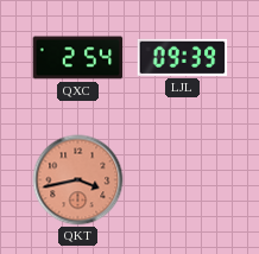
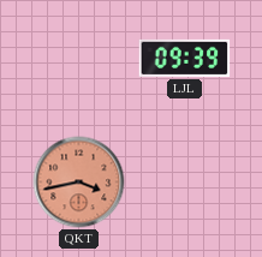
QXC: 2:54 -> none (78, 58)
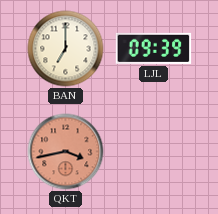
BAN: none -> 7:00 (66, 49)
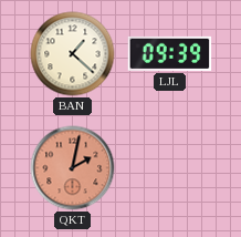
BAN: 7:00 -> 1:22 (73, 54)
QKT: 3:43 -> 2:02 (73, 168)
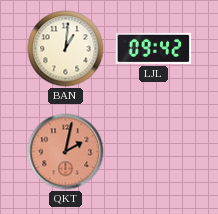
BAN: 1:22 -> 1:01 (66, 49)
LJL: 09:39 -> 09:42 (154, 48)
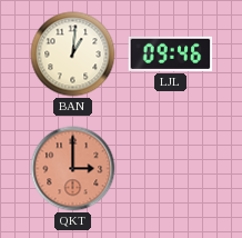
LJL: 09:42 -> 09:46 (171, 53)
QKT: 2:02 -> 3:00 (73, 169)
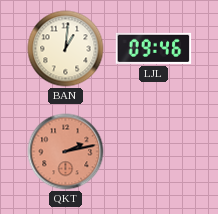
QKT: 3:00 -> 2:13 (66, 152)
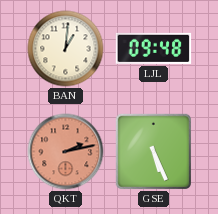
LJL: 09:46 -> 09:48 (154, 48)
GSE: none -> 5:26 (153, 151)
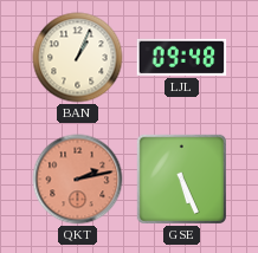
BAN: 1:01 -> 1:04 (78, 58)
